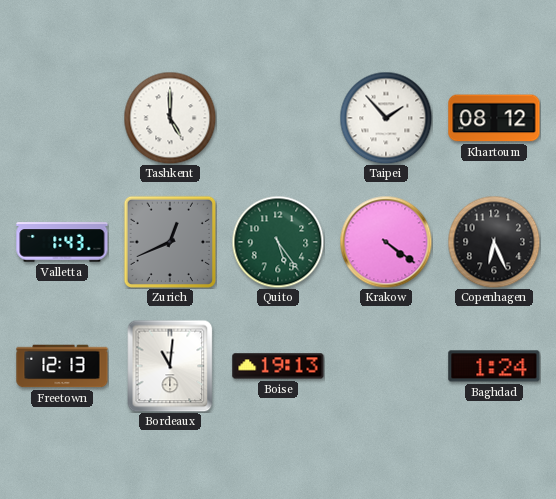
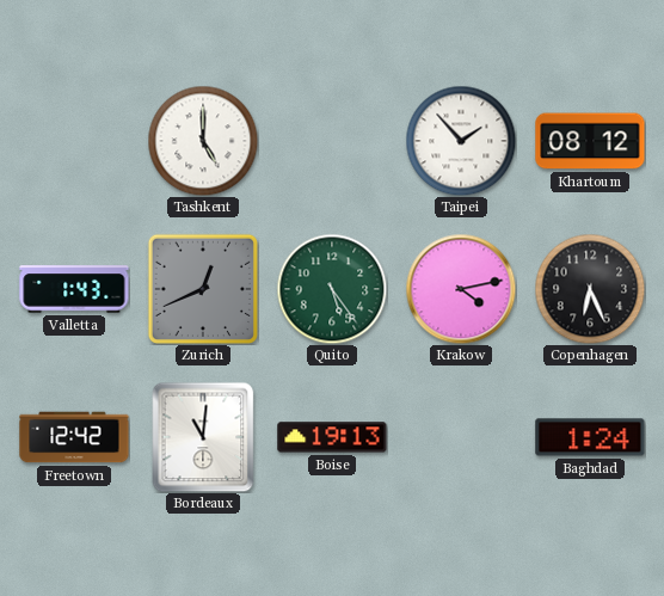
Krakow: 4:21 -> 4:13 (461, 289)
Freetown: 12:13 -> 12:42 (74, 437)
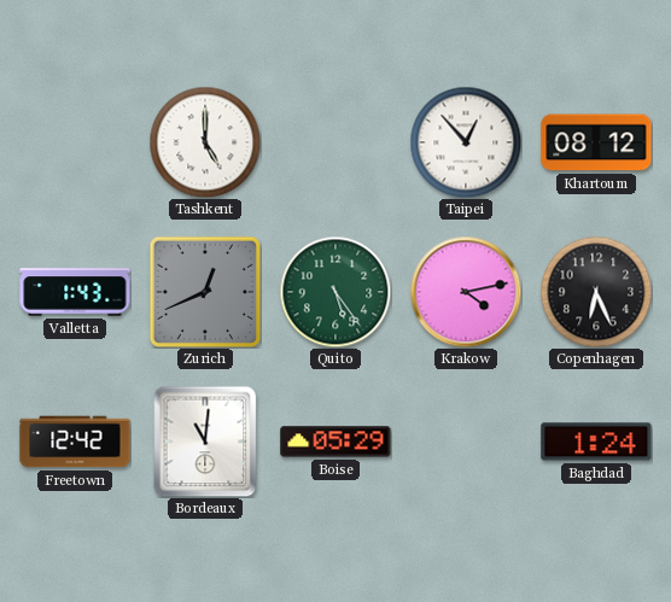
Taipei: 1:53 -> 12:53 (466, 142)
Boise: 19:13 -> 05:29 (335, 442)
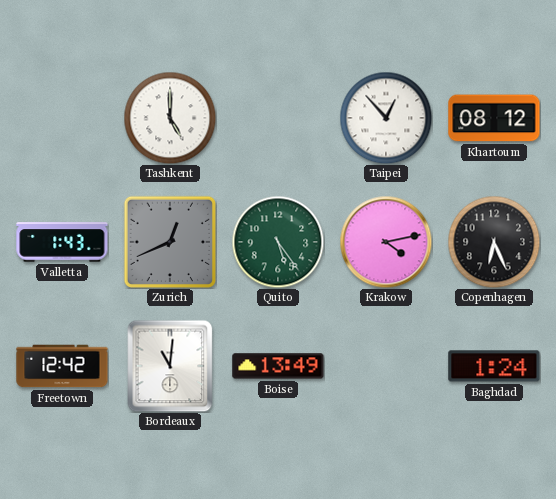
Boise: 05:29 -> 13:49 (278, 366)
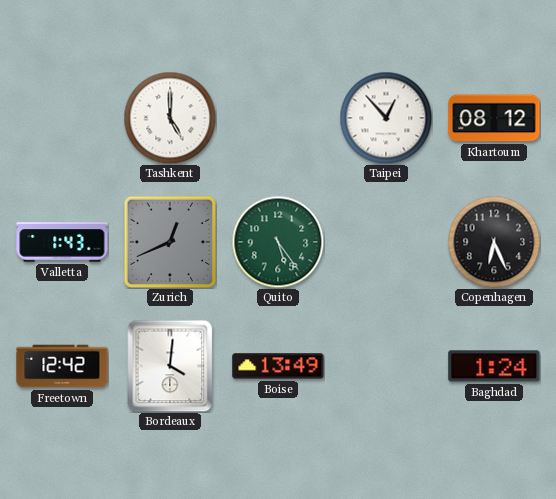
Krakow: 4:13 -> none (386, 242)
Bordeaux: 11:01 -> 4:01 (170, 366)
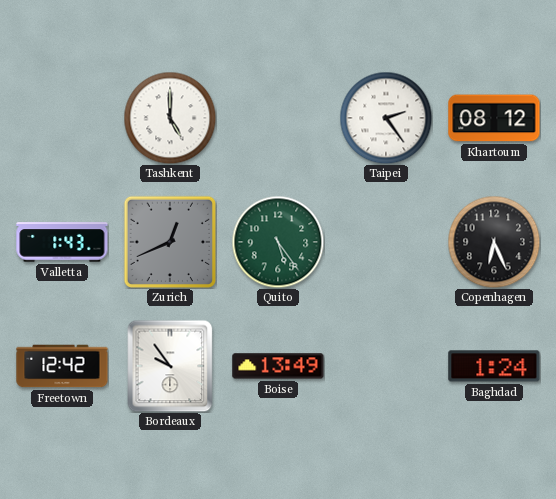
Taipei: 12:53 -> 2:24 (386, 118)
Bordeaux: 4:01 -> 9:54 (170, 366)
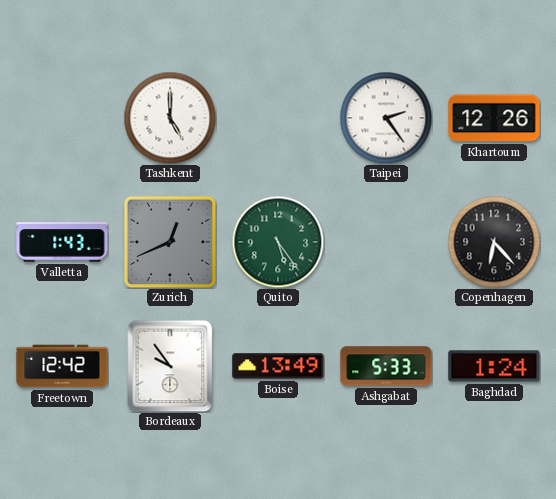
Khartoum: 08:12 -> 12:26 (494, 118)
Copenhagen: 6:26 -> 6:23 (494, 242)
Ashgabat: none -> 5:33 (386, 366)
